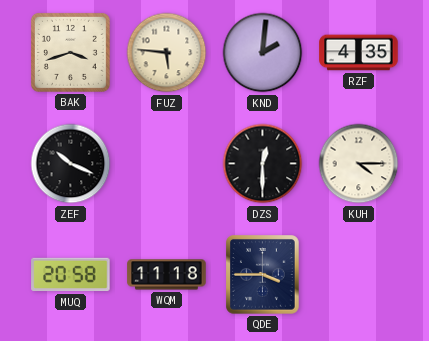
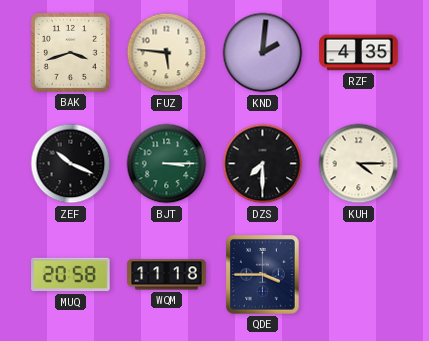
BJT: none -> 3:15 (167, 164)
DZS: 12:30 -> 7:30 (263, 164)
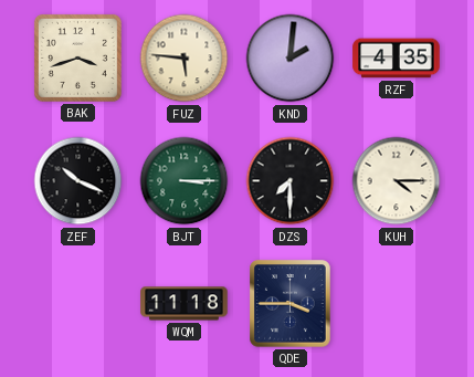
MUQ: 20:58 -> none (71, 275)
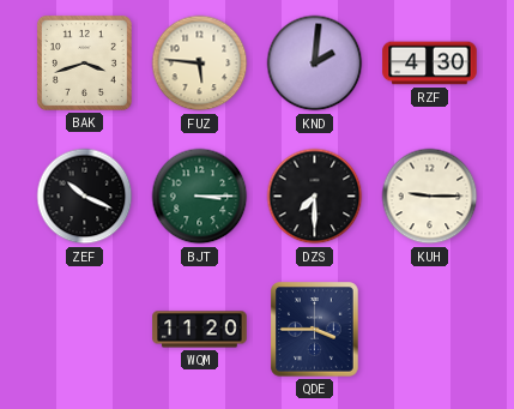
RZF: 4:35 -> 4:30 (430, 64)
KUH: 4:15 -> 9:15 (430, 197)
WQM: 11:18 -> 11:20 (200, 330)
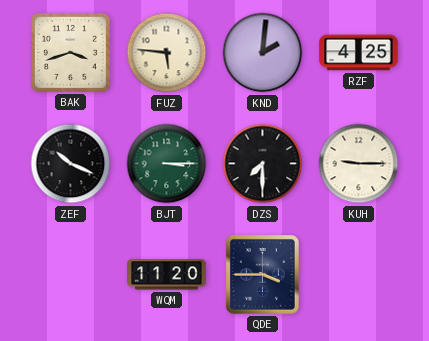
RZF: 4:30 -> 4:25 (359, 53)
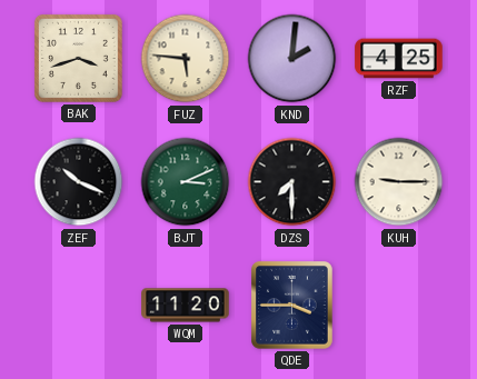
BJT: 3:15 -> 3:11 (186, 182)
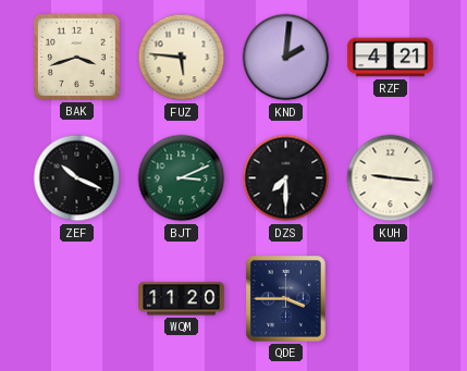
RZF: 4:25 -> 4:21 (391, 58)
KUH: 9:15 -> 9:16 (391, 178)
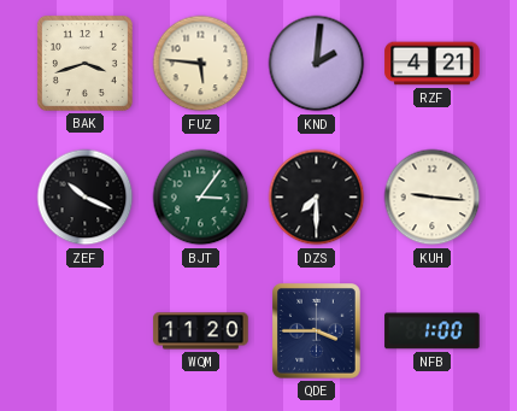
BJT: 3:11 -> 3:06 (201, 198)
NFB: none -> 1:00 (433, 331)
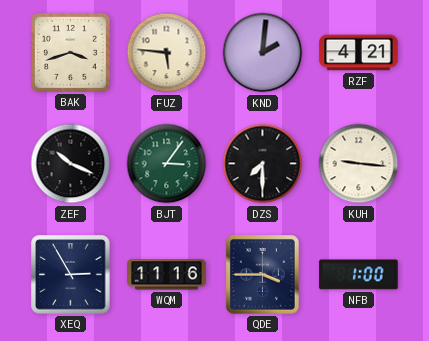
XEQ: none -> 2:55 (71, 275)
WQM: 11:20 -> 11:16 (167, 275)
